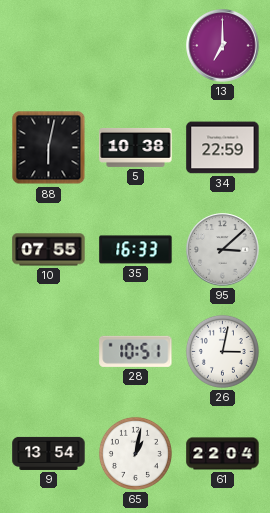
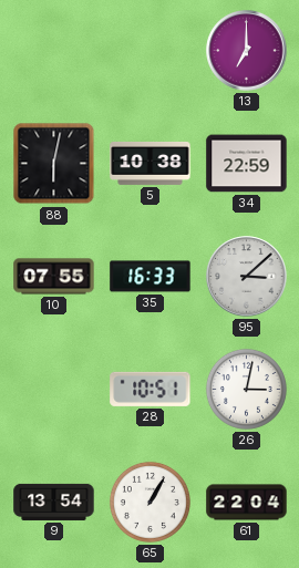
65: 1:02 -> 1:05 (149, 502)
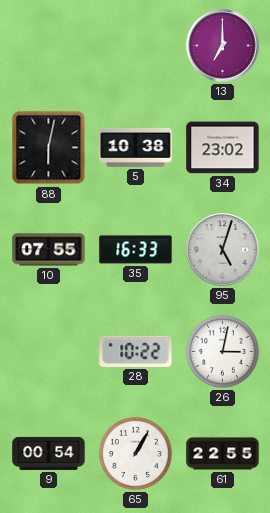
34: 22:59 -> 23:02 (223, 148)
95: 3:08 -> 5:03 (223, 250)
28: 10:51 -> 10:22 (136, 351)
9: 13:54 -> 00:54 (49, 453)
61: 22:04 -> 22:55 (223, 454)
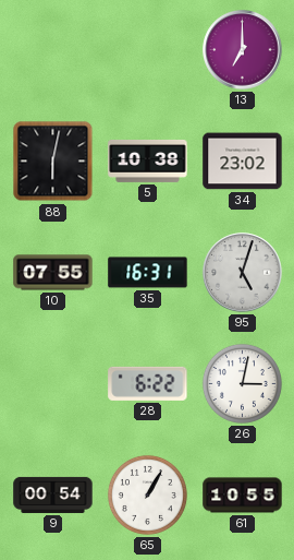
35: 16:33 -> 16:31 (148, 273)
28: 10:22 -> 6:22 (148, 383)
61: 22:55 -> 10:55 (243, 496)
